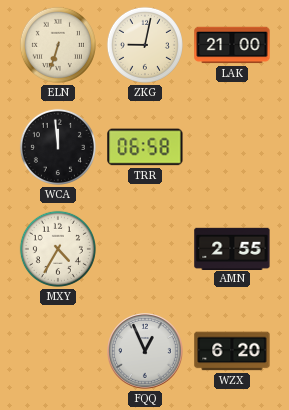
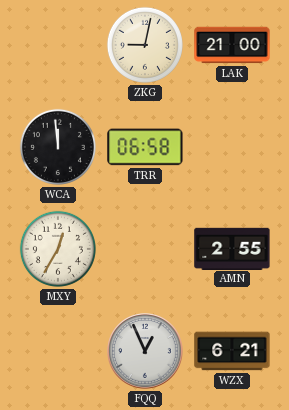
ELN: 6:33 -> none (58, 45)
MXY: 4:35 -> 12:35 (58, 249)
WZX: 6:20 -> 6:21 (232, 351)
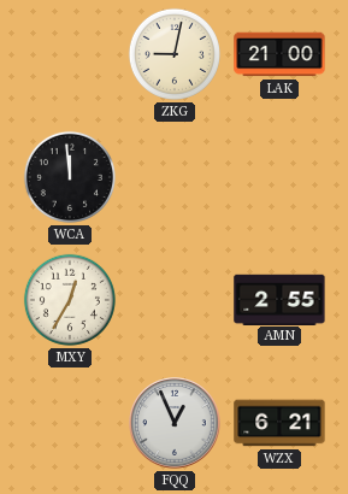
TRR: 06:58 -> none (145, 147)
